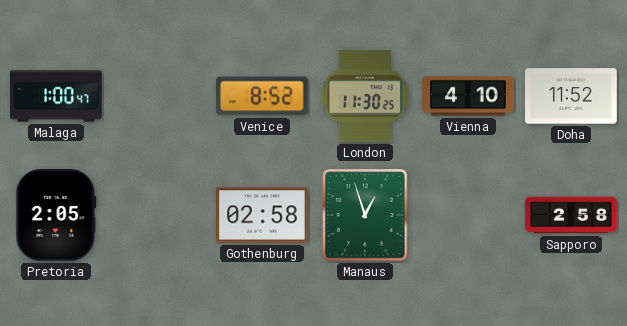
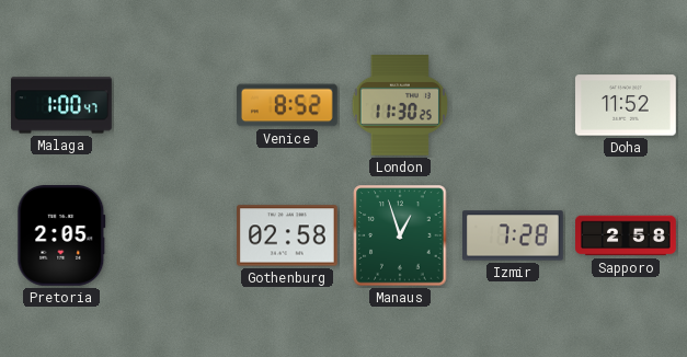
Vienna: 4:10 -> none (469, 96)
Izmir: none -> 7:28 (514, 235)
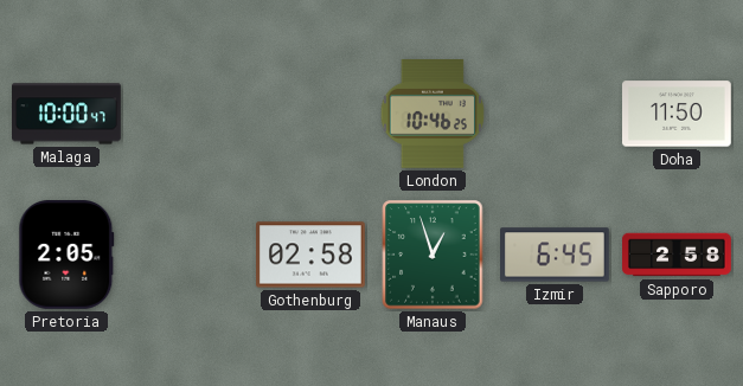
Malaga: 1:00 -> 10:00 (66, 114)
Venice: 8:52 -> none (288, 105)
London: 11:30 -> 10:46 (433, 115)
Doha: 11:52 -> 11:50 (678, 114)
Izmir: 7:28 -> 6:45 (556, 255)
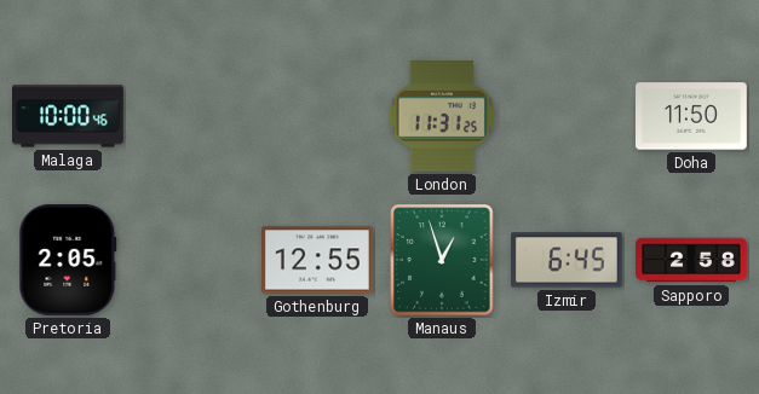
Malaga: 10:00:47 -> 10:00:46 (68, 116)
London: 10:46 -> 11:31 (442, 117)
Gothenburg: 02:58 -> 12:55 (318, 260)
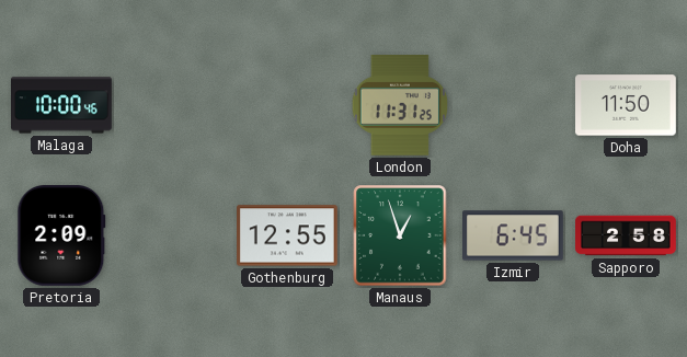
Pretoria: 2:05 -> 2:09 (61, 237)
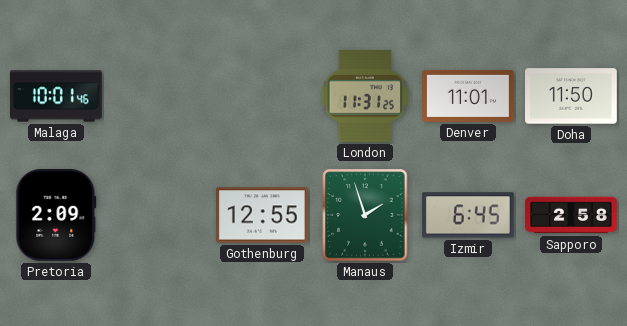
Malaga: 10:00 -> 10:01 (56, 96)
Denver: none -> 11:01 (469, 96)
Manaus: 12:57 -> 1:57 (365, 215)
